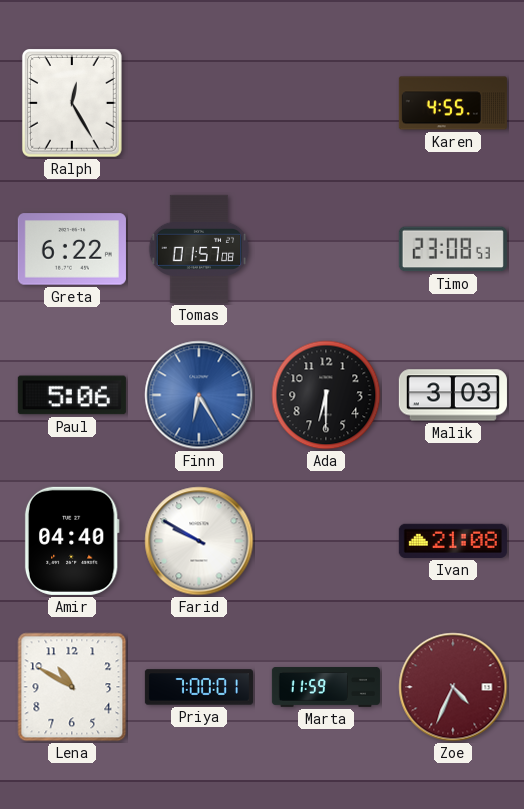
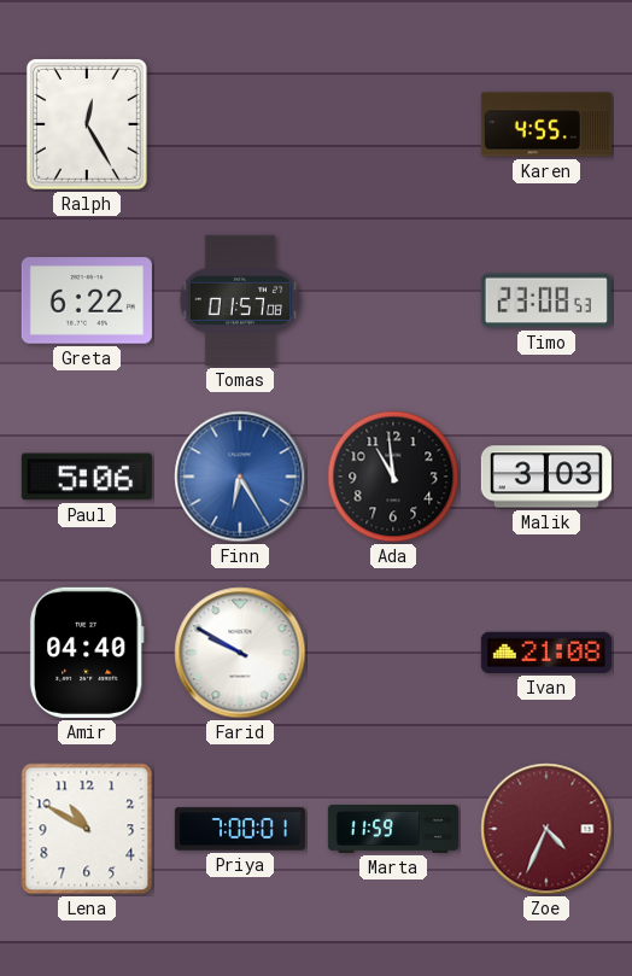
Ada: 6:30 -> 10:59 (393, 477)
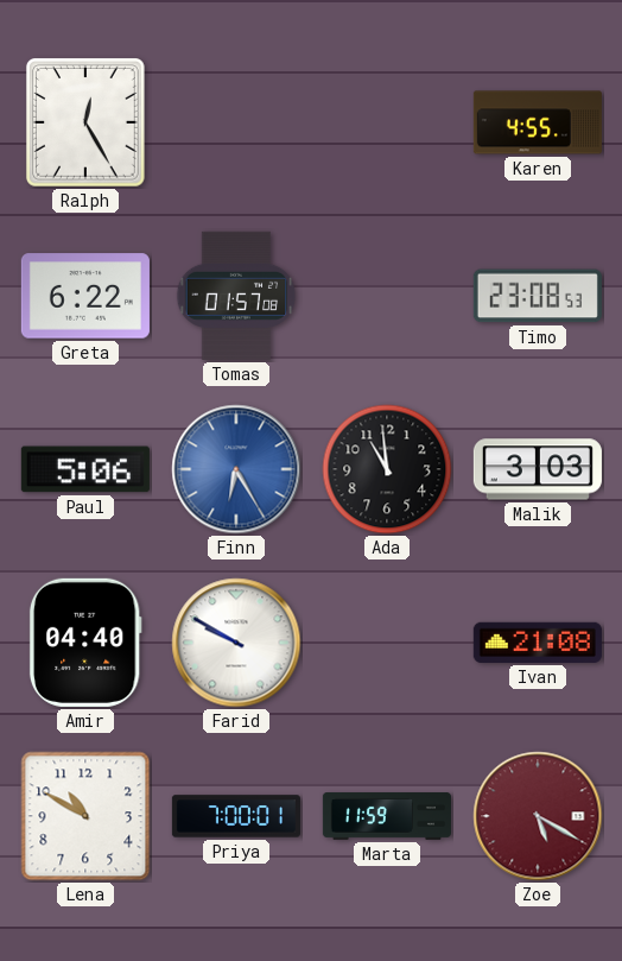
Zoe: 4:34 -> 5:20 (538, 816)
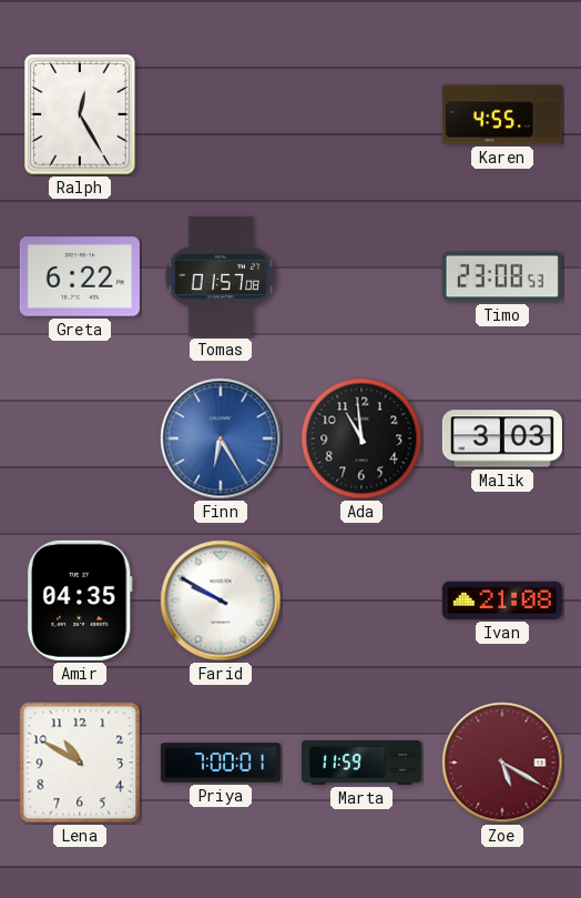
Paul: 5:06 -> none (85, 469)
Amir: 04:40 -> 04:35 (80, 601)
